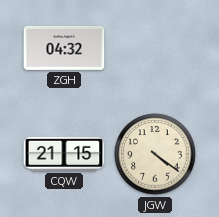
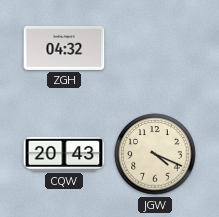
CQW: 21:15 -> 20:43 (64, 154)
JGW: 4:21 -> 4:19 (155, 154)
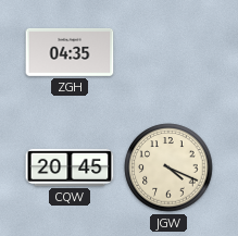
ZGH: 04:32 -> 04:35 (70, 52)
CQW: 20:43 -> 20:45 (70, 167)
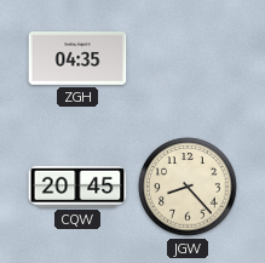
JGW: 4:19 -> 8:23 (188, 187)
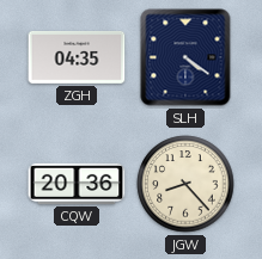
SLH: none -> 4:21 (185, 57)
CQW: 20:45 -> 20:36 (77, 184)
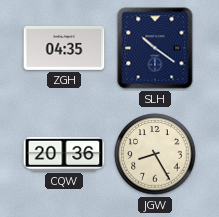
SLH: 4:21 -> 10:21 (155, 48)
JGW: 8:23 -> 8:25 (155, 154)
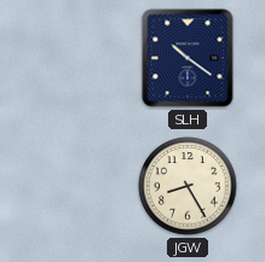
ZGH: 04:35 -> none (64, 48)
CQW: 20:36 -> none (64, 154)
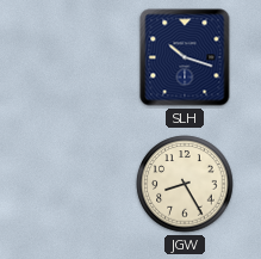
SLH: 10:21 -> 10:18 (185, 57)
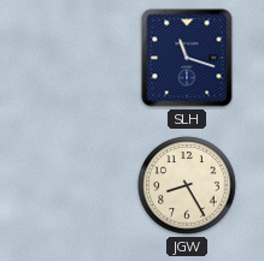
SLH: 10:18 -> 11:18 (187, 58)
